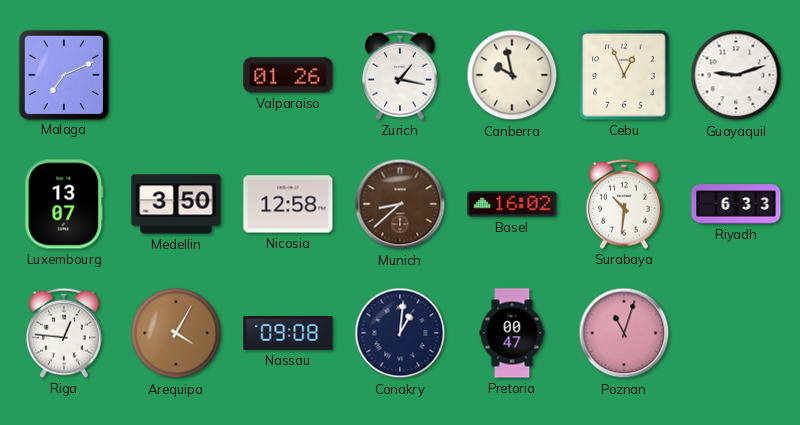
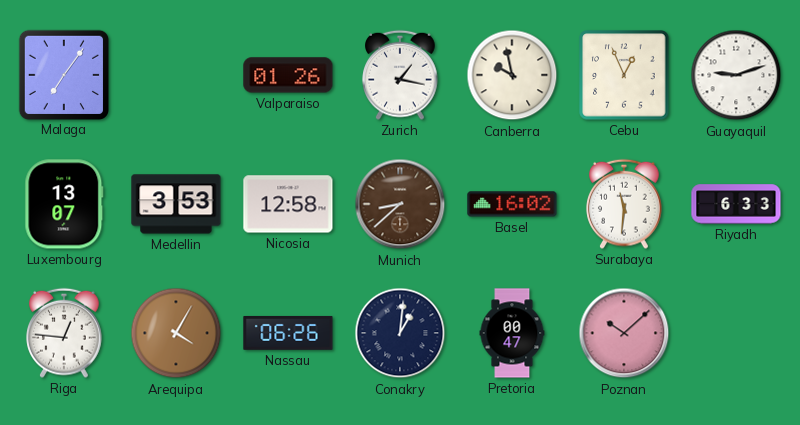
Malaga: 7:11 -> 7:06 (63, 74)
Medellin: 3:50 -> 3:53 (176, 204)
Surabaya: 10:31 -> 11:31 (624, 204)
Nassau: 09:08 -> 06:26 (288, 333)
Poznan: 11:03 -> 10:08 (624, 333)
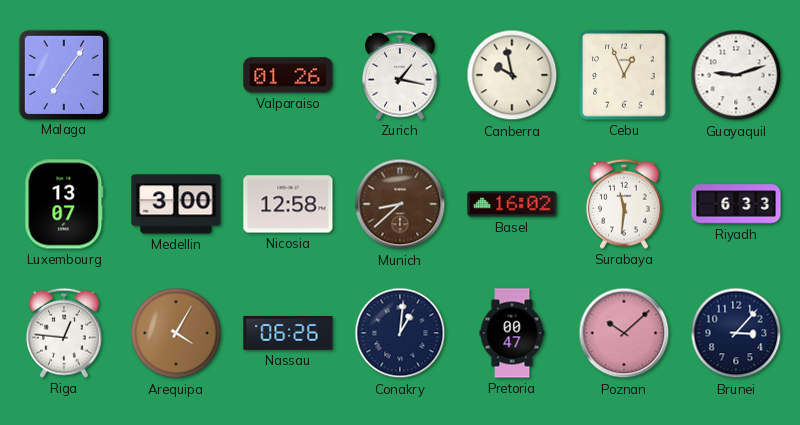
Medellin: 3:53 -> 3:00 (176, 204)
Brunei: none -> 3:07 (736, 333)
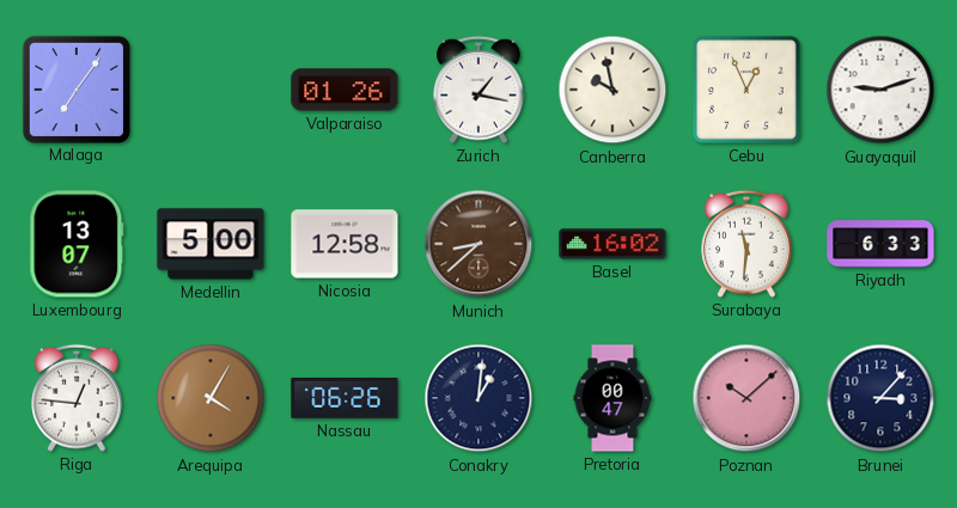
Medellin: 3:00 -> 5:00 (211, 244)
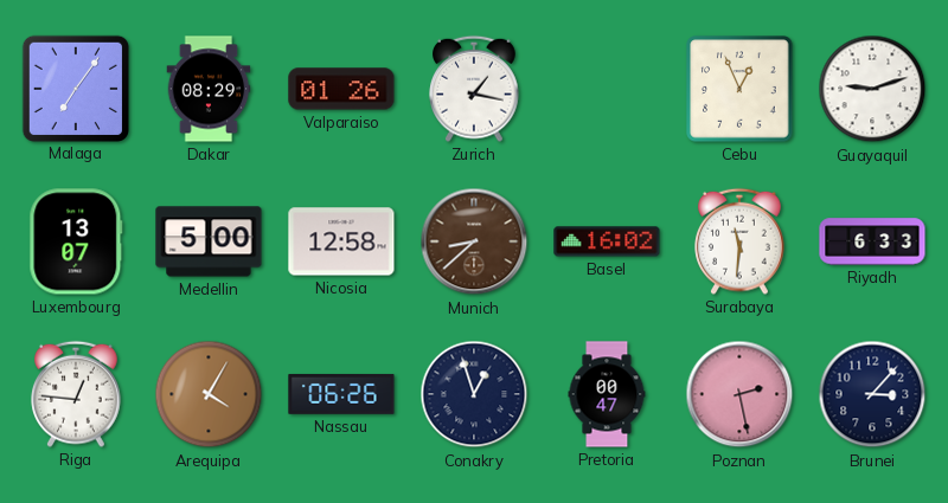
Dakar: none -> 08:29 (209, 89)
Canberra: 9:58 -> none (612, 90)
Conakry: 1:01 -> 12:57 (474, 394)
Poznan: 10:08 -> 2:28 (739, 394)
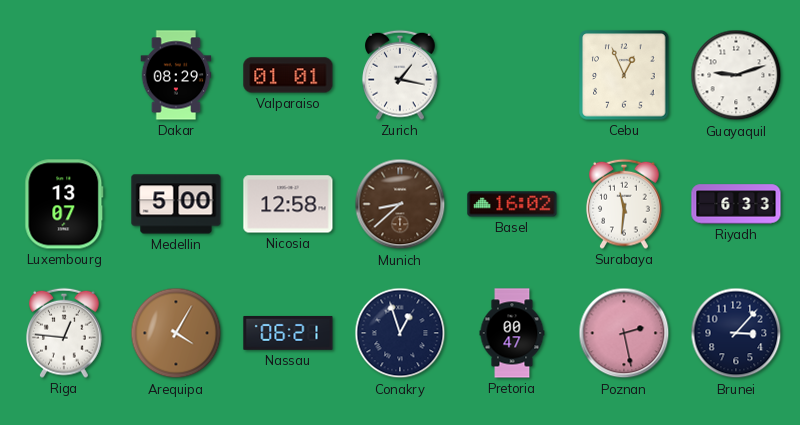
Malaga: 7:06 -> none (75, 88)
Valparaiso: 01:26 -> 01:01 (288, 75)
Nassau: 06:26 -> 06:21 (288, 333)
